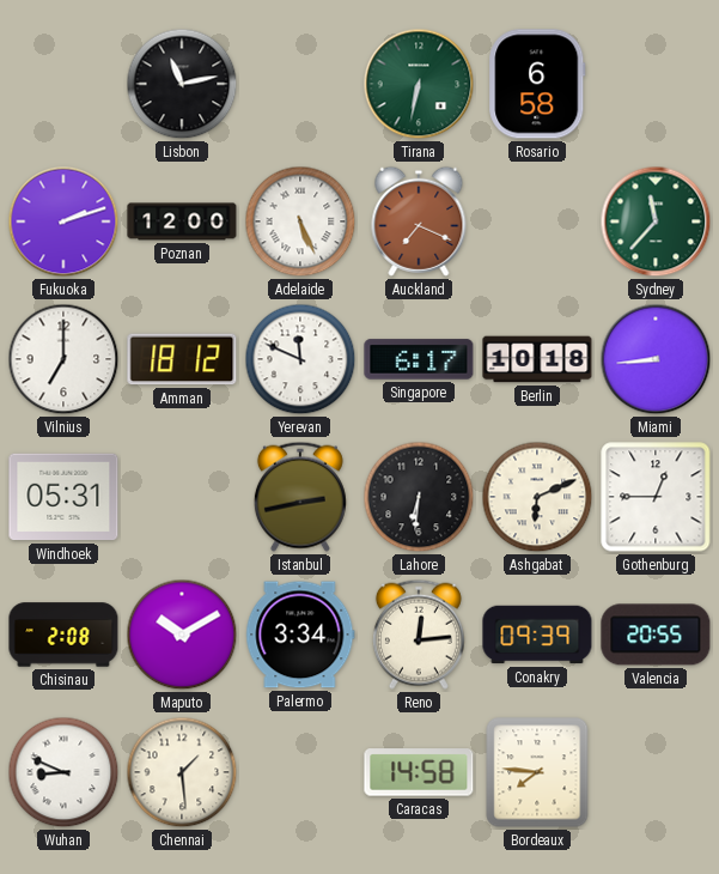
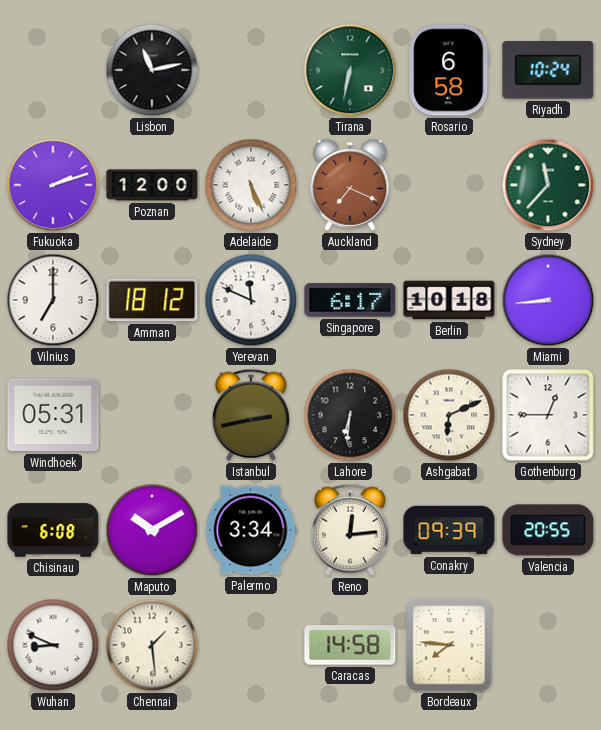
Riyadh: none -> 10:24 (548, 70)
Chisinau: 2:08 -> 6:08 (53, 530)
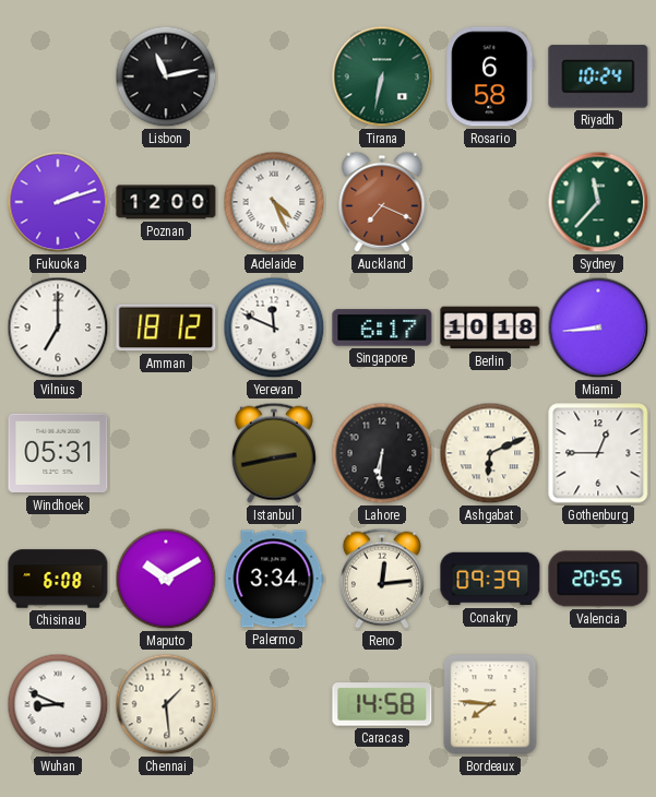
Adelaide: 5:26 -> 4:26 (274, 202)
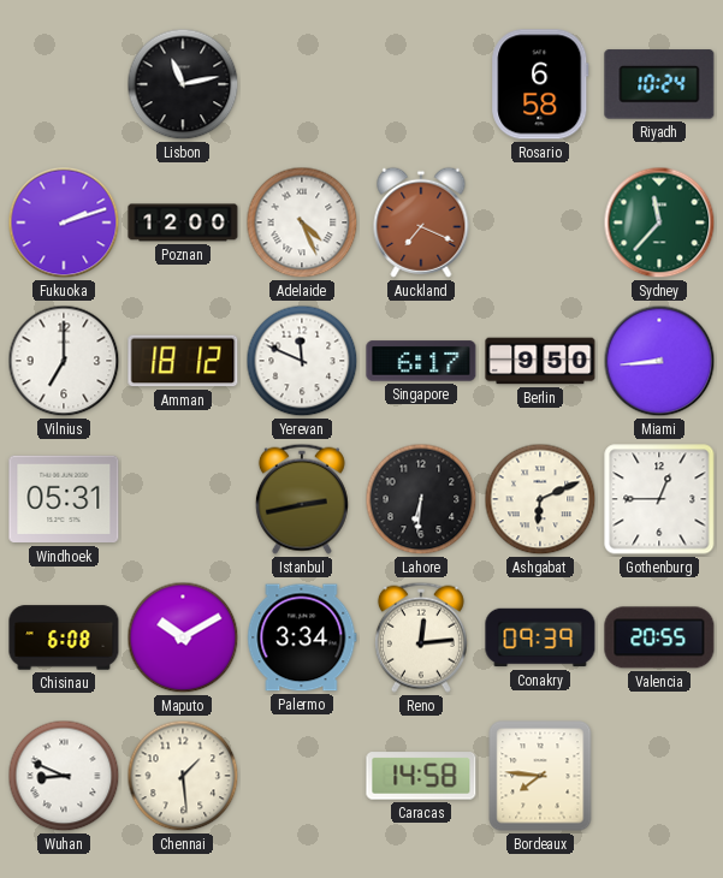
Tirana: 6:32 -> none (382, 76)
Berlin: 10:18 -> 9:50 (540, 361)
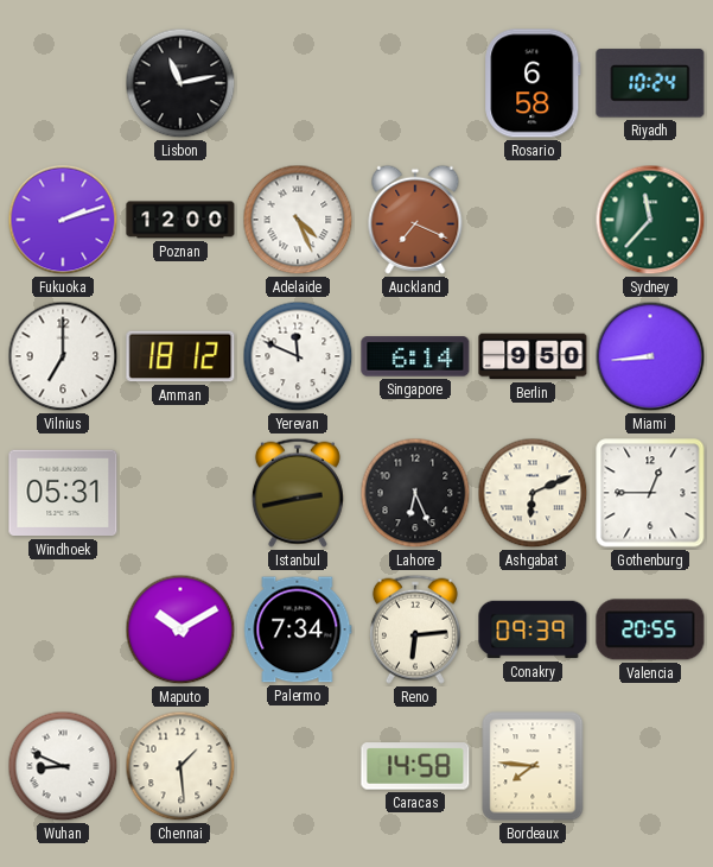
Singapore: 6:17 -> 6:14 (415, 356)
Lahore: 6:31 -> 6:26 (415, 493)
Chisinau: 6:08 -> none (64, 637)
Palermo: 3:34 -> 7:34 (298, 629)
Reno: 12:14 -> 6:14 (415, 629)
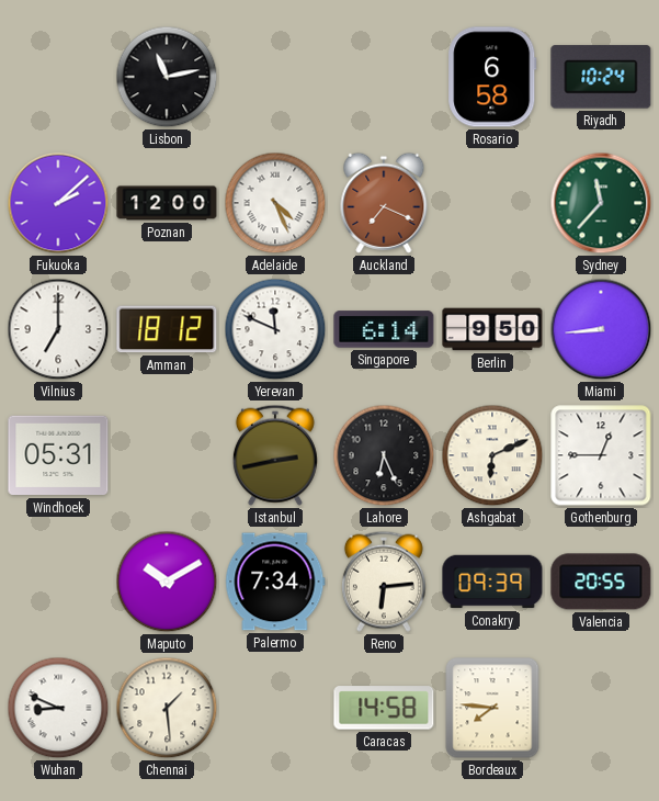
Fukuoka: 2:12 -> 2:08 (58, 203)
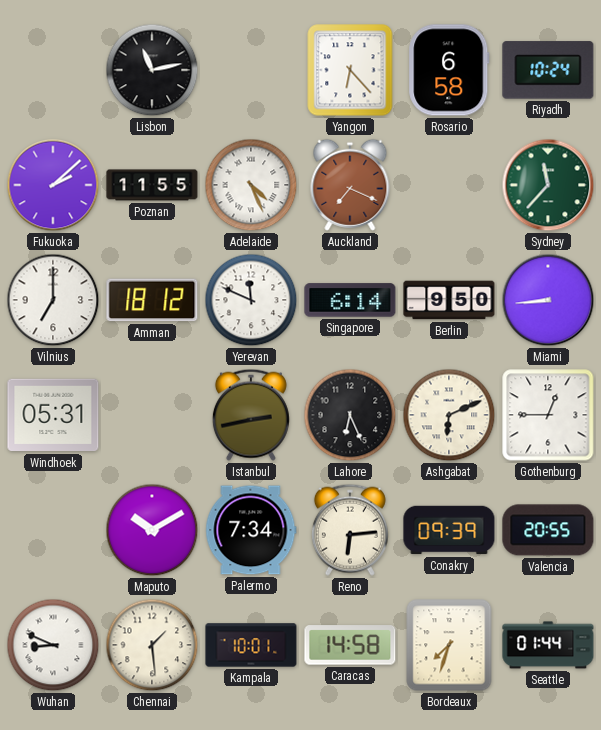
Yangon: none -> 6:23 (350, 70)
Poznan: 12:00 -> 11:55 (152, 185)
Kampala: none -> 10:01 (251, 645)
Bordeaux: 7:46 -> 7:33 (449, 645)
Seattle: none -> 01:44 (548, 645)
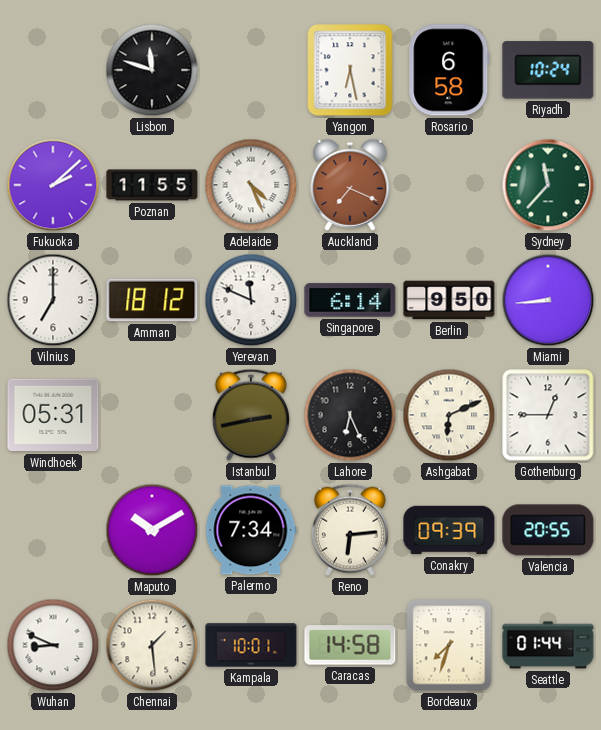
Lisbon: 11:13 -> 11:48 (152, 70)
Yangon: 6:23 -> 6:28 (350, 70)
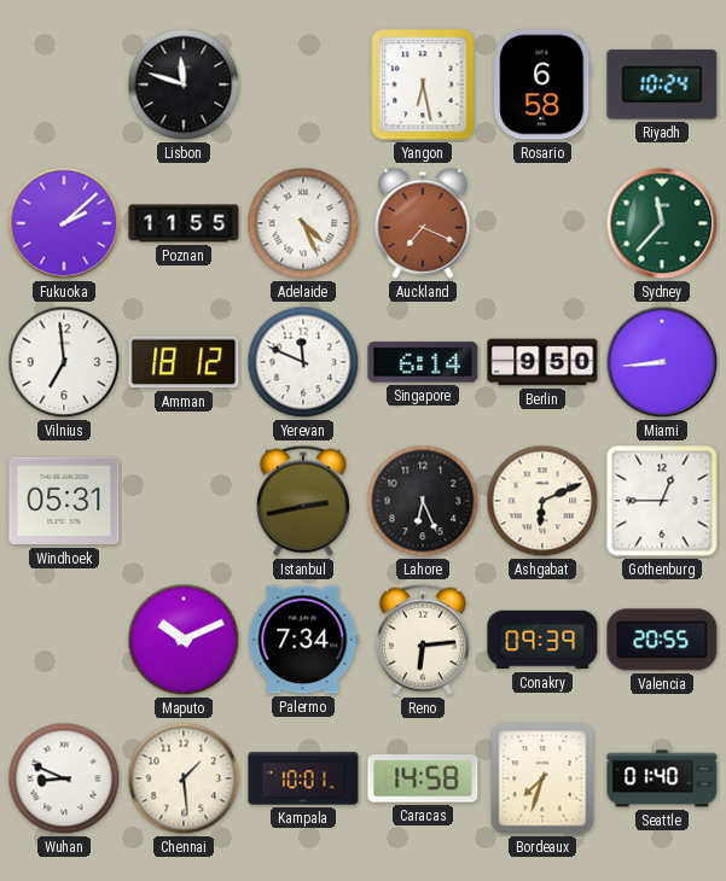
Vilnius: 7:00 -> 6:59 (64, 362)
Maputo: 10:10 -> 10:11 (184, 640)
Seattle: 01:44 -> 01:40 (662, 778)
